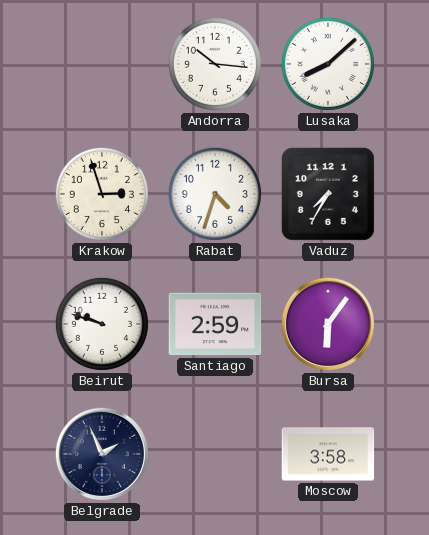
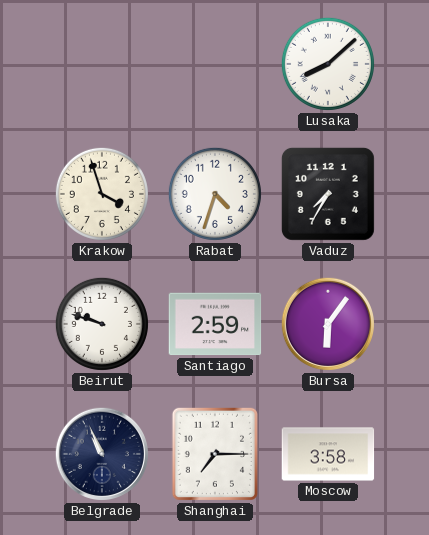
Andorra: 10:16 -> none (215, 64)
Krakow: 2:57 -> 3:57 (102, 194)
Belgrade: 1:56 -> 10:56 (102, 454)
Shanghai: none -> 7:15 (215, 454)
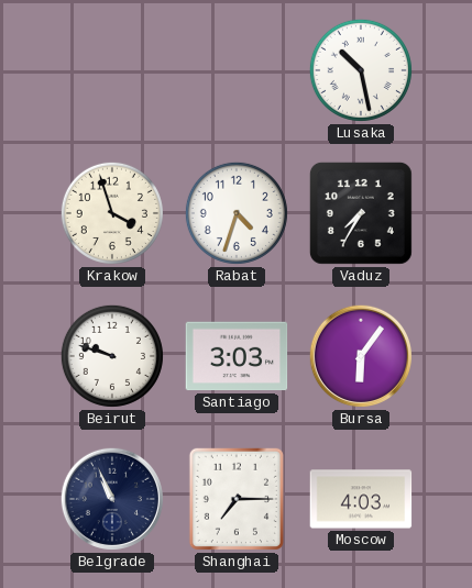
Lusaka: 8:08 -> 10:28 (361, 70)
Santiago: 2:59 -> 3:03 (237, 356)
Moscow: 3:58 -> 4:03 (361, 499)
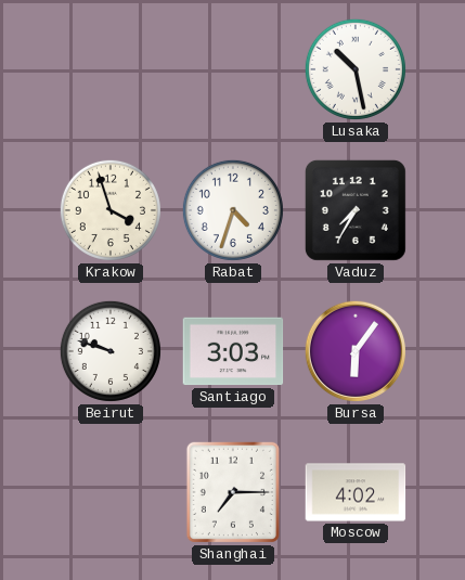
Belgrade: 10:56 -> none (112, 499)
Moscow: 4:03 -> 4:02 (356, 492)
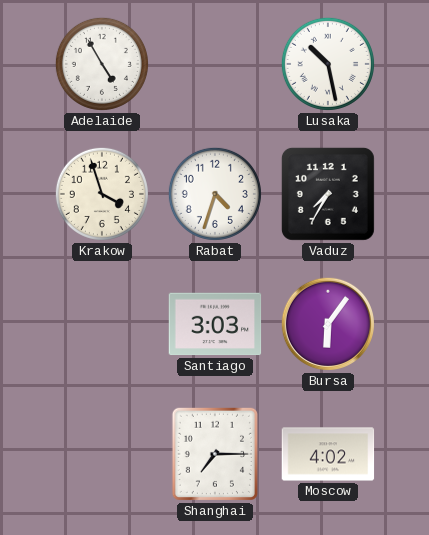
Adelaide: none -> 4:55 (102, 64)
Beirut: 9:48 -> none (111, 351)
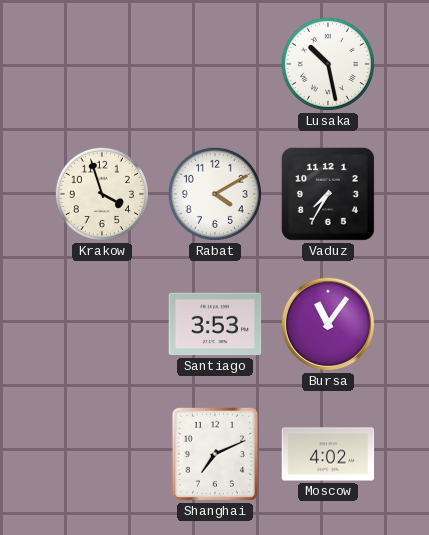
Adelaide: 4:55 -> none (102, 64)
Rabat: 4:33 -> 4:10 (215, 194)
Santiago: 3:03 -> 3:53 (215, 324)
Bursa: 6:06 -> 11:06 (328, 324)
Shanghai: 7:15 -> 7:11 (215, 454)
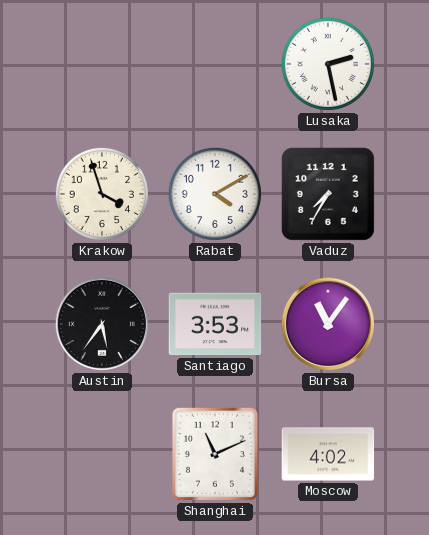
Lusaka: 10:28 -> 2:28 (328, 64)
Austin: none -> 5:36 (102, 324)
Shanghai: 7:11 -> 11:11 (215, 454)
